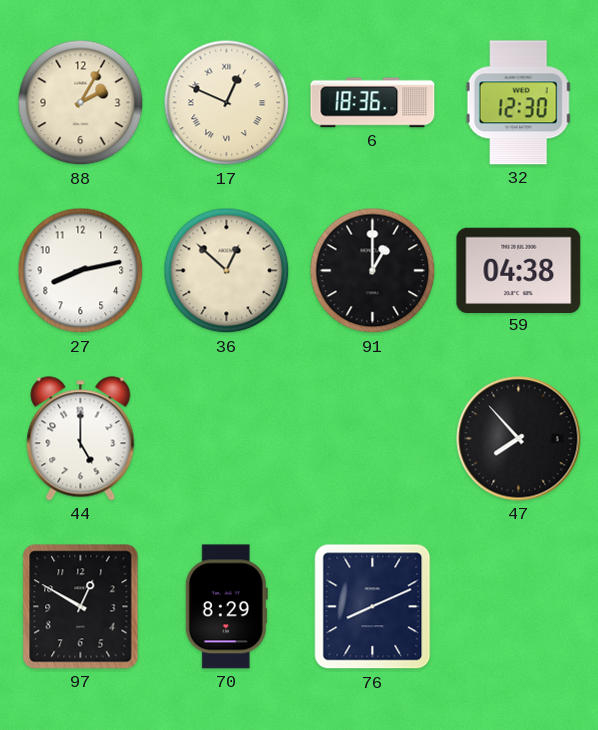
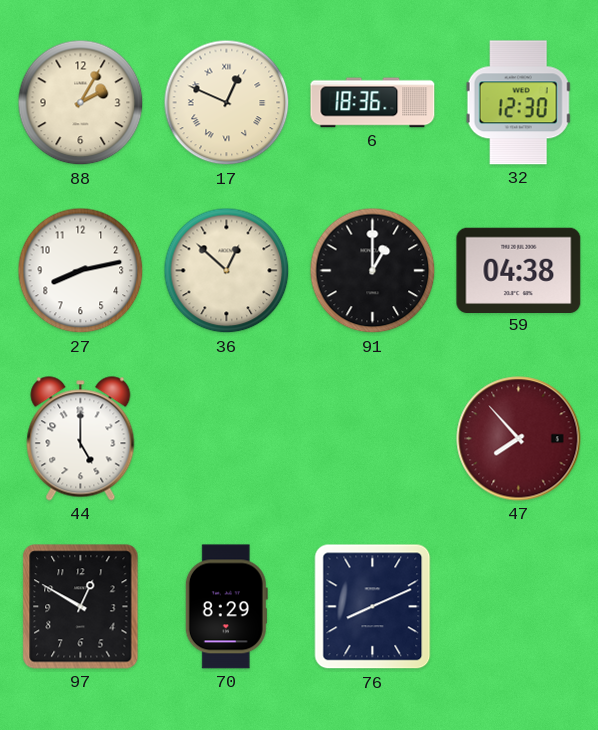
47 dial: black -> burgundy (519, 439)
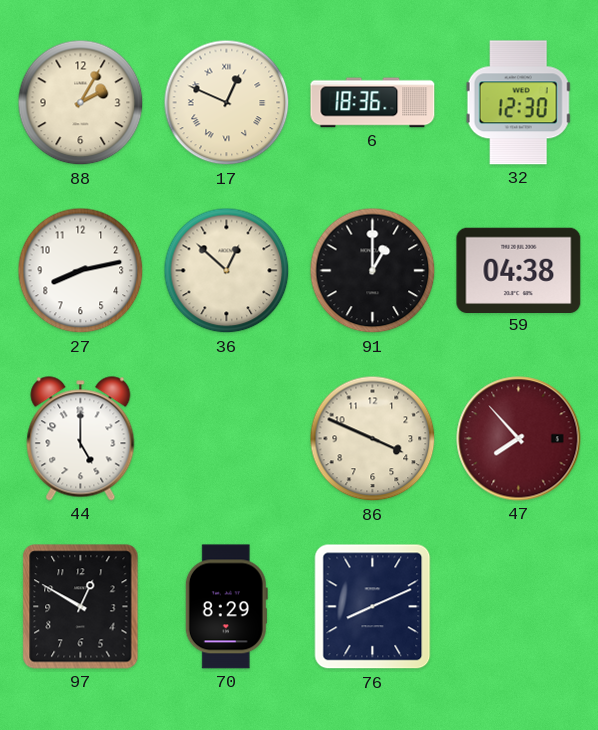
86: none -> 3:49 (373, 439)
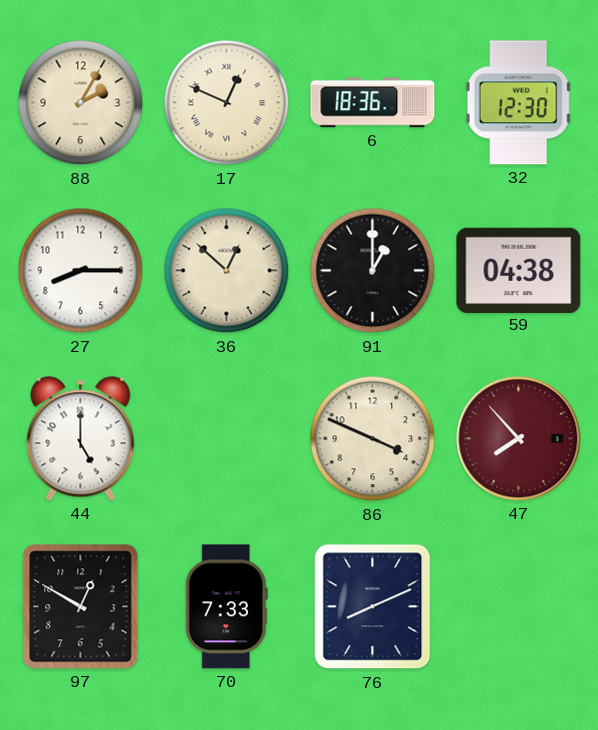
27: 8:13 -> 8:15 (81, 271)
70: 8:29 -> 7:33 (226, 607)
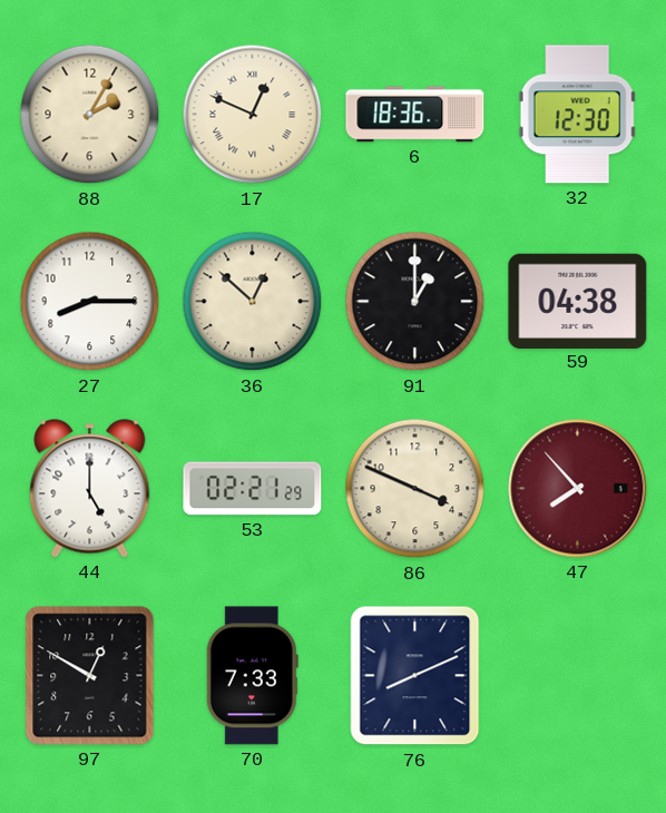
53: none -> 02:21 (253, 489)
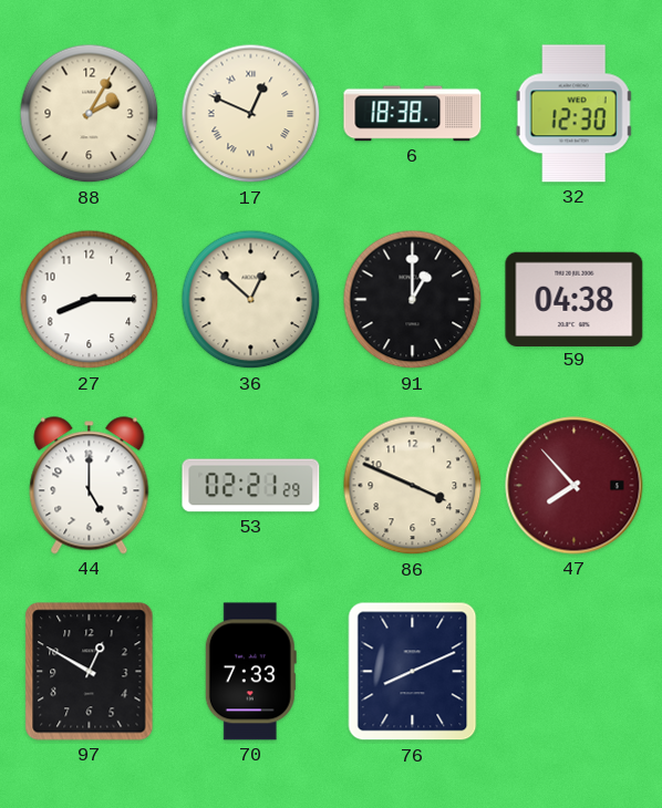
6: 18:36 -> 18:38 (413, 114)
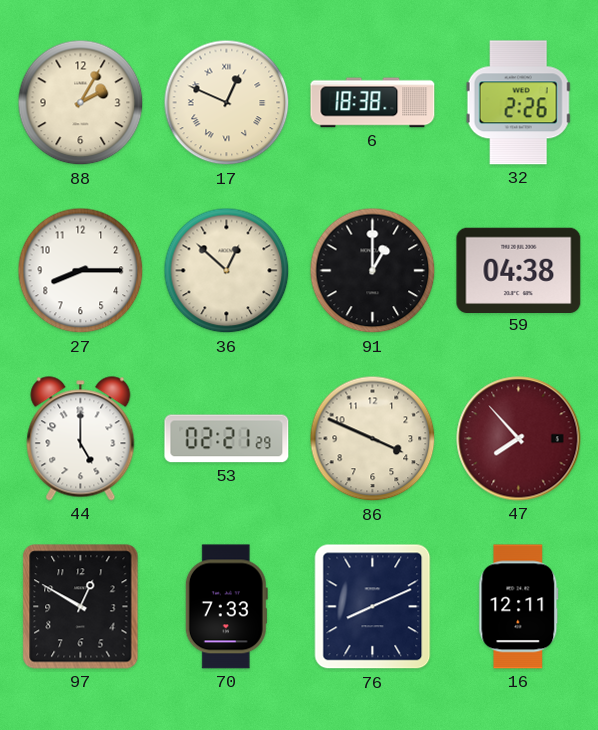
32: 12:30 -> 2:26 (519, 103)
16: none -> 12:11 (519, 607)
